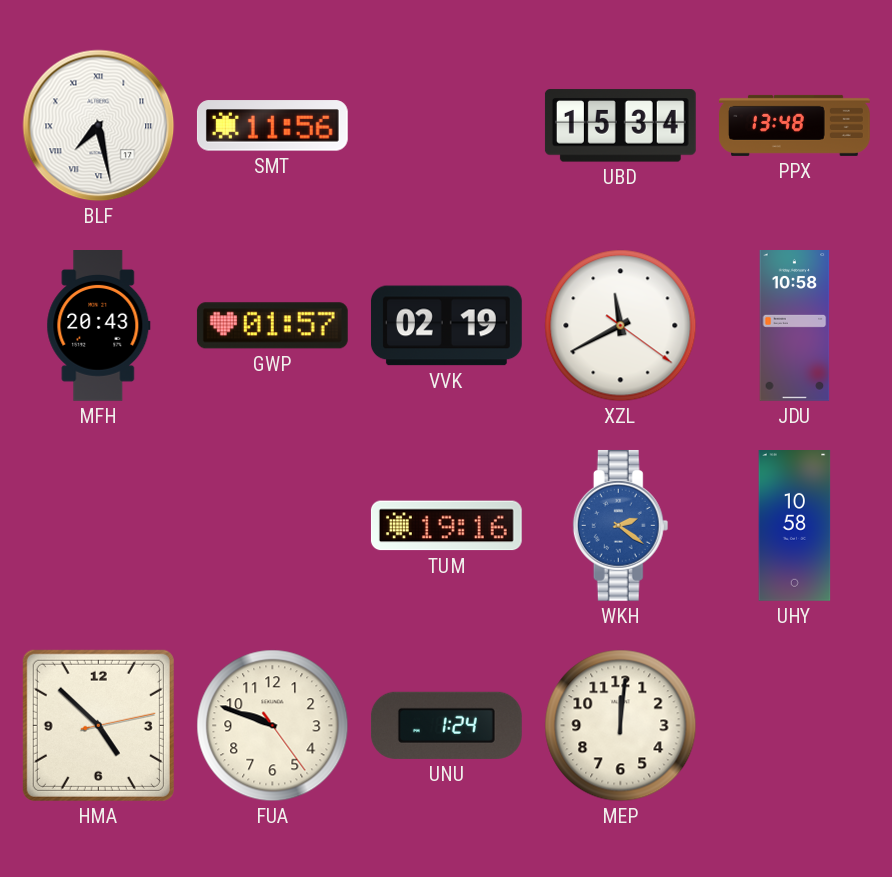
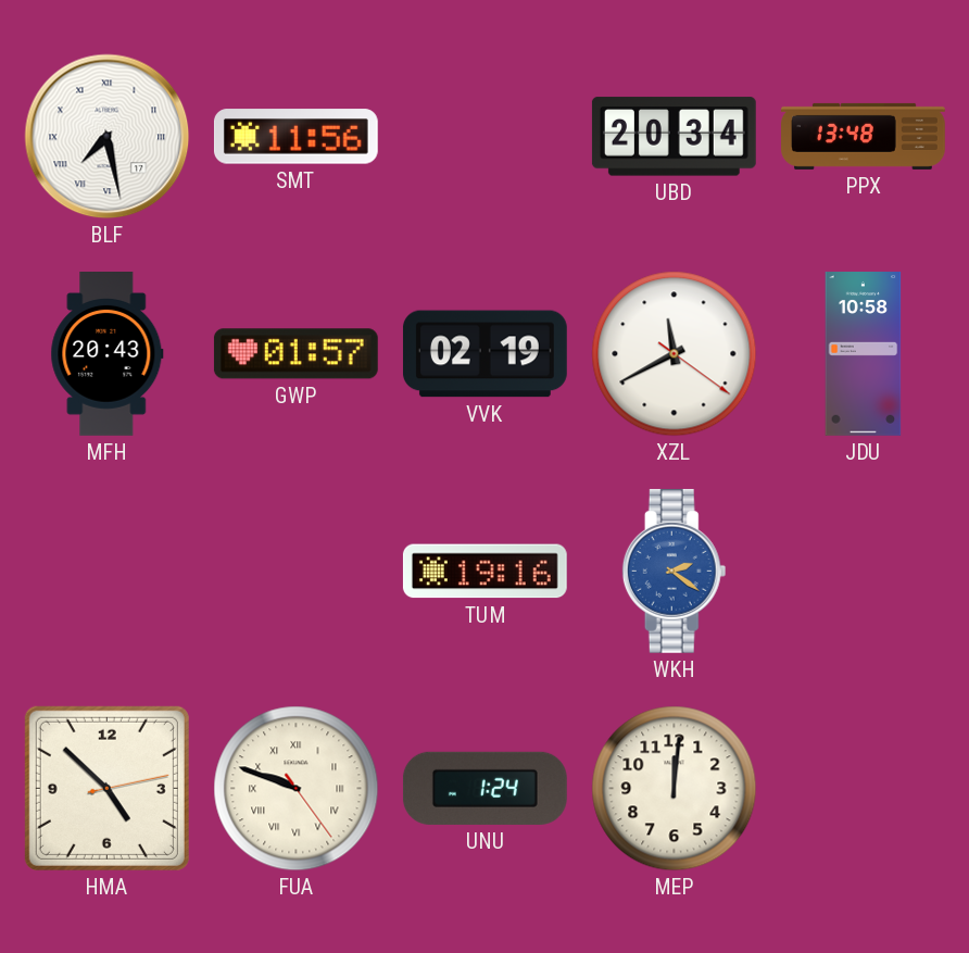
UBD: 15:34 -> 20:34 (674, 137)
UHY: 10:58 -> none (795, 526)
FUA numerals: Arabic -> Roman (297, 789)
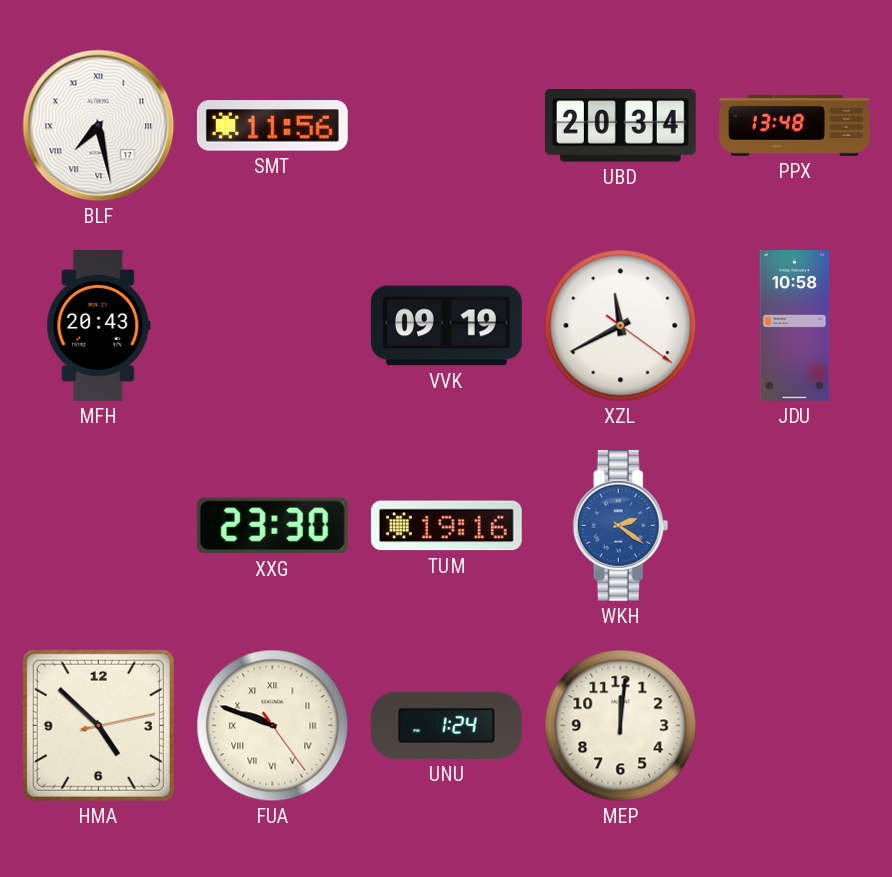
GWP: 01:57 -> none (295, 354)
VVK: 02:19 -> 09:19 (446, 326)
XXG: none -> 23:30 (272, 526)
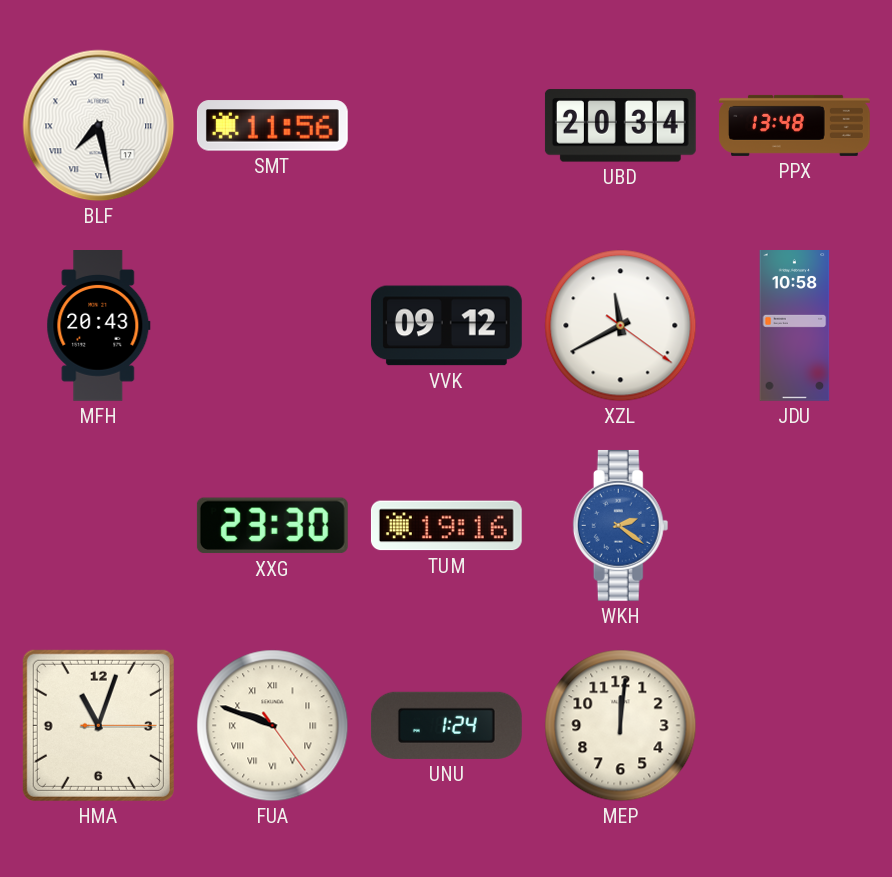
VVK: 09:19 -> 09:12 (446, 326)
HMA: 4:52 -> 11:03 (98, 725)
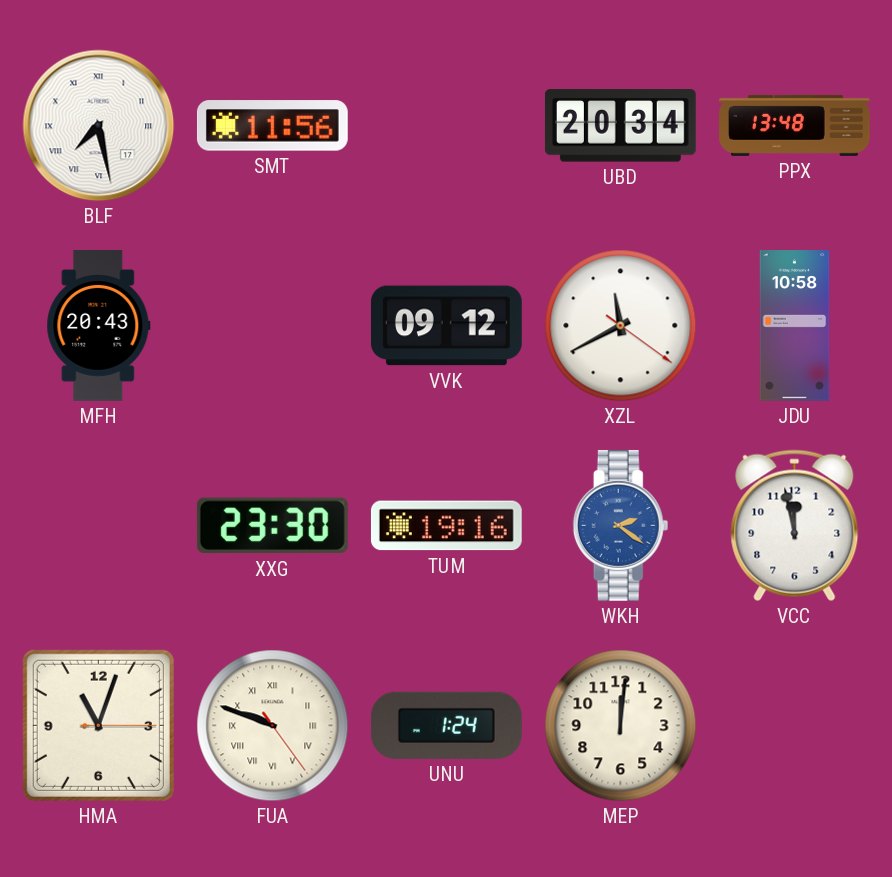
VCC: none -> 11:58 (795, 526)
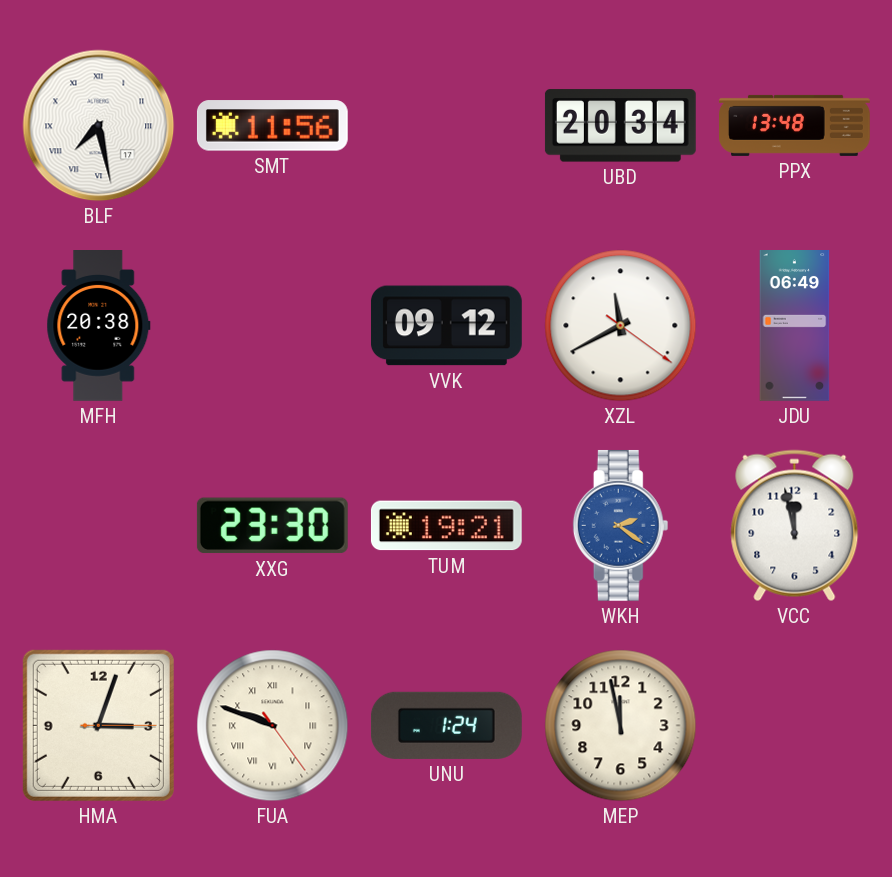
MFH: 20:43 -> 20:38 (99, 326)
JDU: 10:58 -> 06:49 (795, 326)
TUM: 19:16 -> 19:21 (446, 526)
HMA: 11:03 -> 3:03 (98, 725)
MEP: 12:01 -> 11:58 (621, 726)
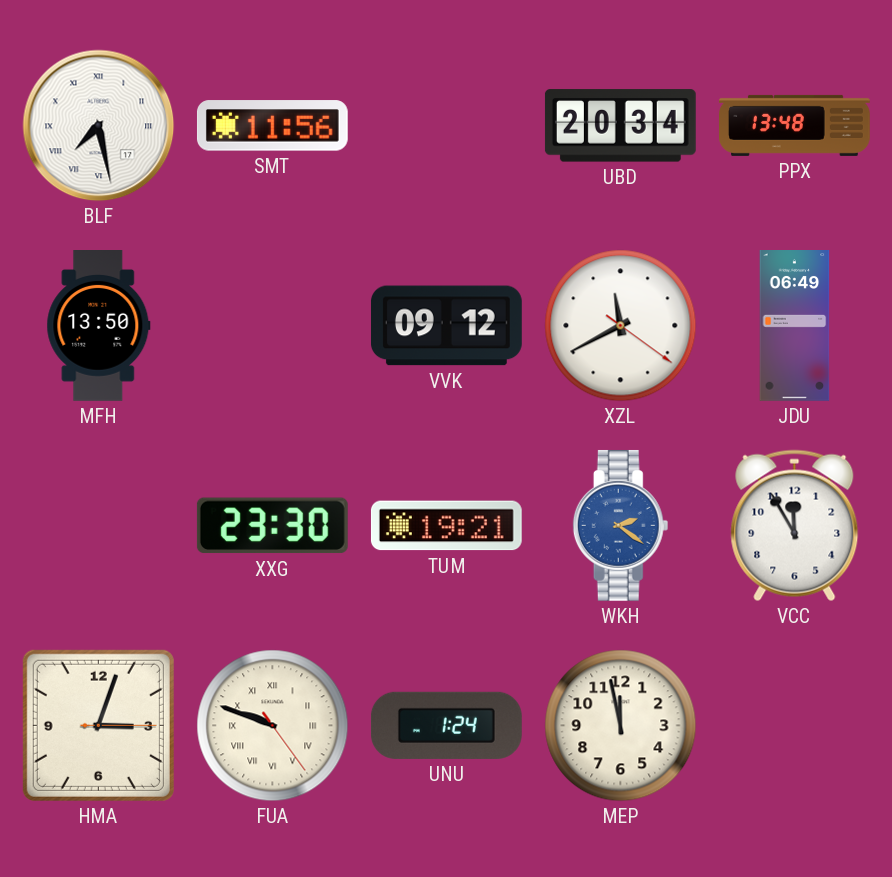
MFH: 20:38 -> 13:50 (99, 326)
VCC: 11:58 -> 11:55 (795, 526)
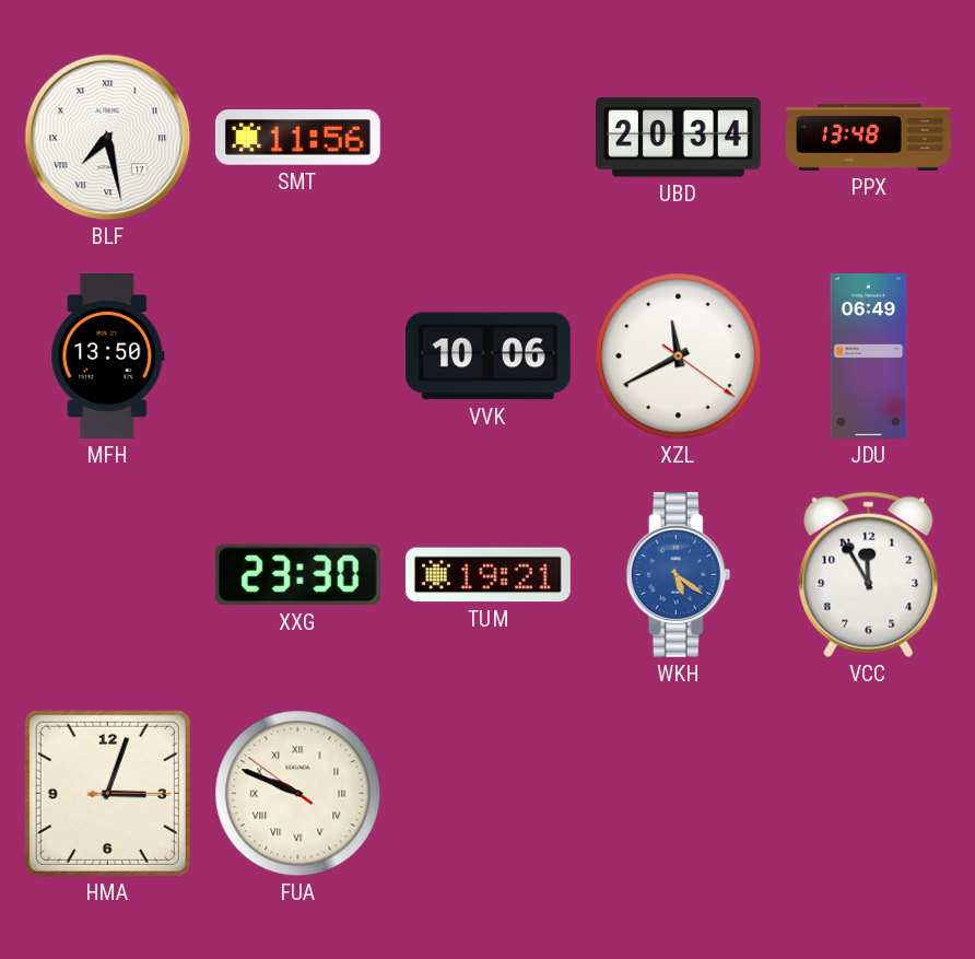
VVK: 09:12 -> 10:06 (487, 356)
WKH: 2:21 -> 5:21 (679, 574)
FUA: 9:48:24 -> 9:48:51 (298, 794)
UNU: 1:24 -> none (446, 725)
MEP: 11:58 -> none (621, 726)
